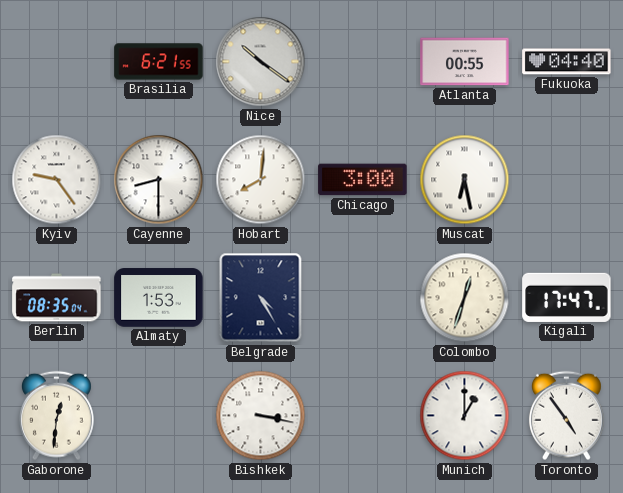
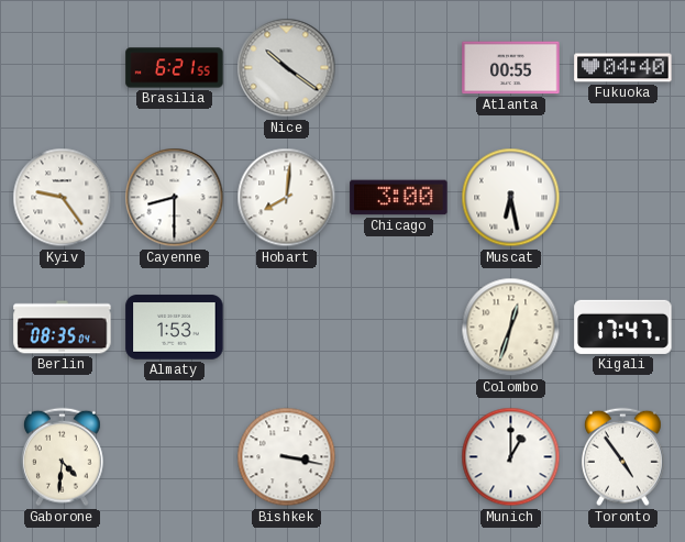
Belgrade: 4:25 -> none (261, 298)
Gaborone: 12:31 -> 4:31 (62, 457)
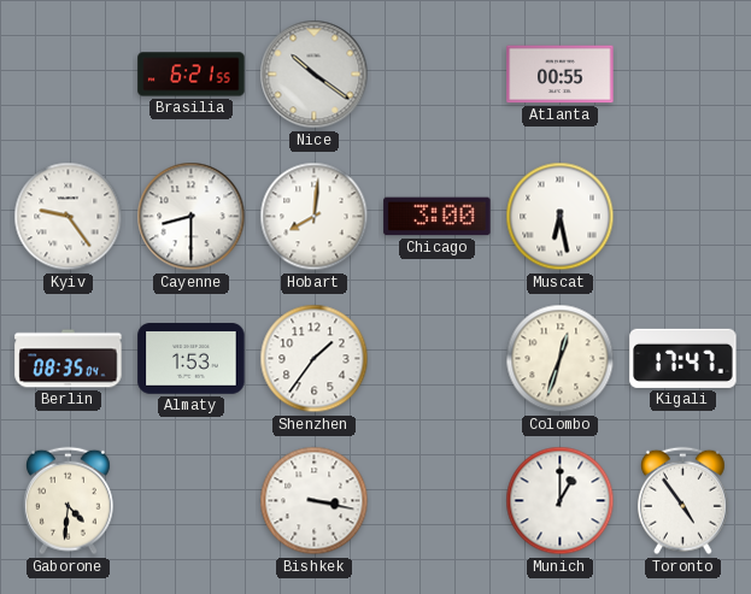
Fukuoka: 04:40 -> none (623, 68)
Shenzhen: none -> 1:36 (315, 359)
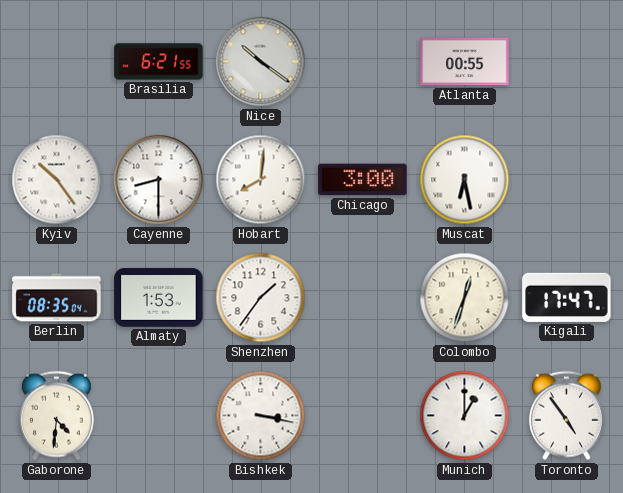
Kyiv: 9:24 -> 10:24 (57, 180)
